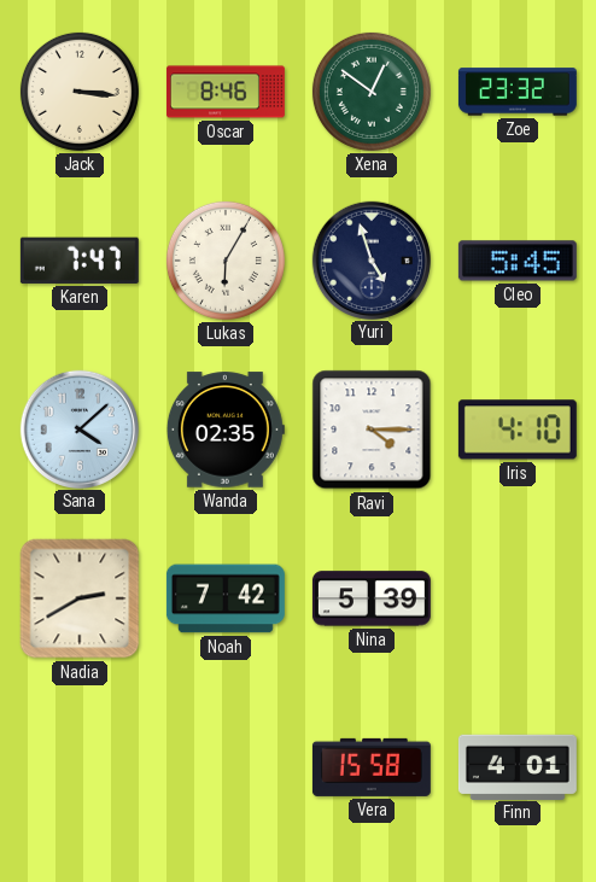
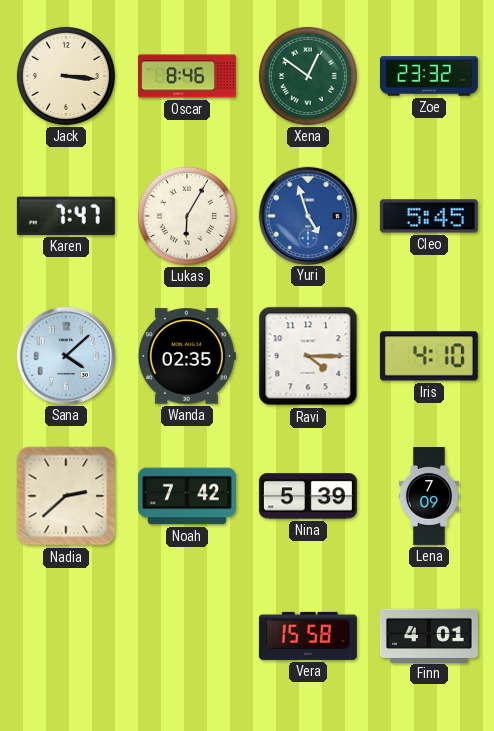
Yuri dial: navy -> blue (307, 215)
Nadia: 2:40 -> 2:38 (66, 496)
Lena: none -> 7:09 (429, 497)
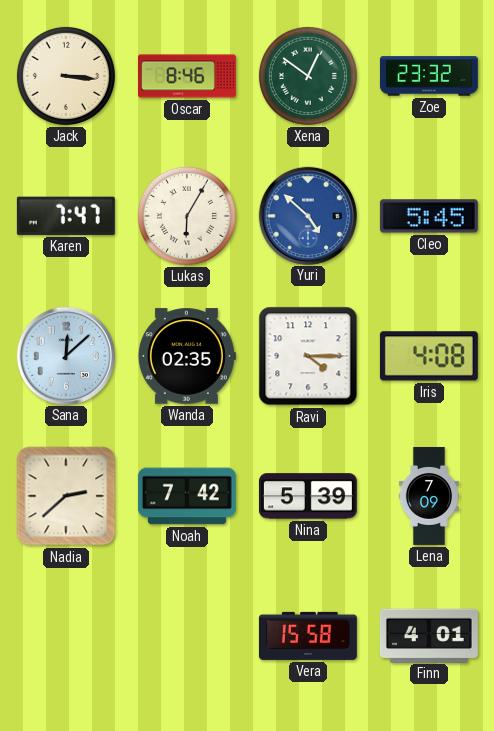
Yuri: 4:57 -> 4:52 (307, 215)
Sana: 4:08 -> 12:08 (65, 355)
Iris: 4:10 -> 4:08 (429, 356)
